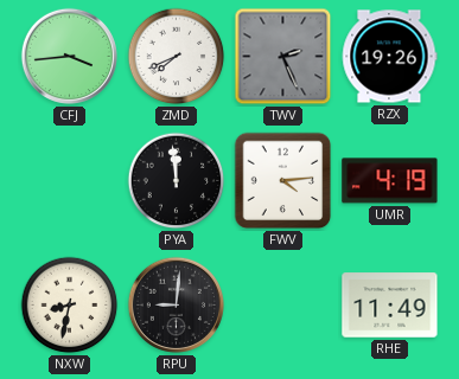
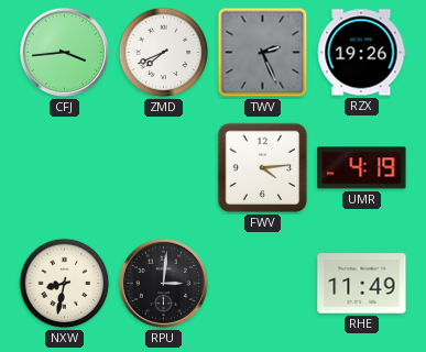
PYA: 11:59 -> none (177, 181)
RPU: 9:01 -> 3:01 (163, 283)
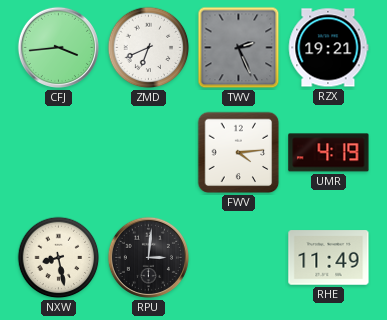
ZMD: 7:41 -> 6:41 (149, 48)
RZX: 19:26 -> 19:21 (328, 48)
NXW: 8:32 -> 8:28 (59, 258)
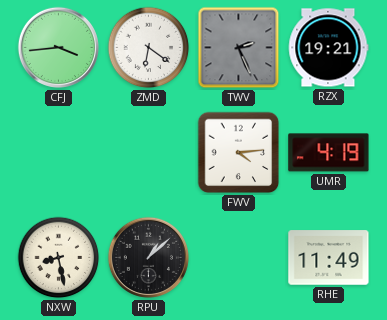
ZMD: 6:41 -> 6:21 (149, 48)
RPU: 3:01 -> 1:08 (148, 257)
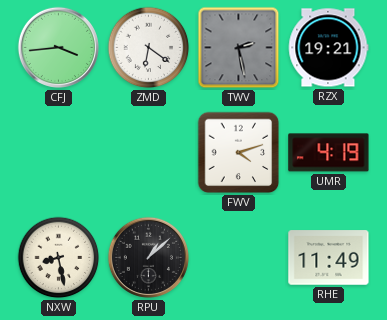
TWV: 2:26 -> 2:28 (239, 48)
FWV: 4:14 -> 4:12 (239, 153)
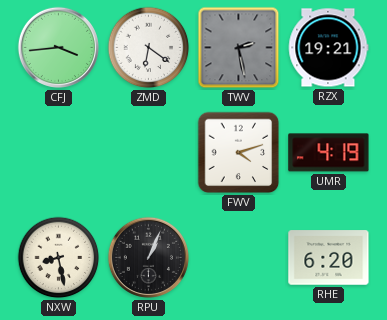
RPU: 1:08 -> 1:04 (148, 257)
RHE: 11:49 -> 6:20 (329, 258)
